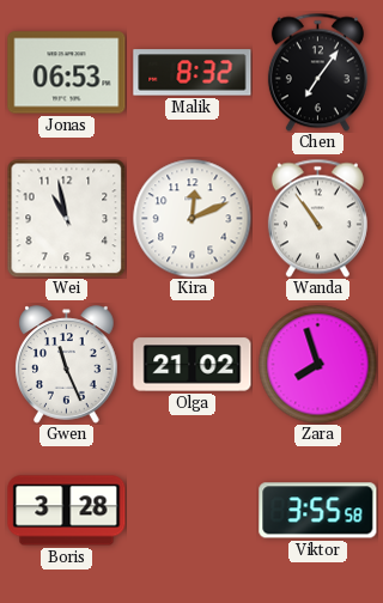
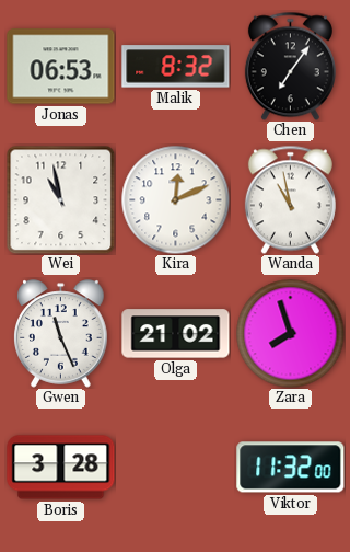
Wanda: 10:54 -> 10:58 (290, 199)
Viktor: 3:55 -> 11:32 (291, 468)
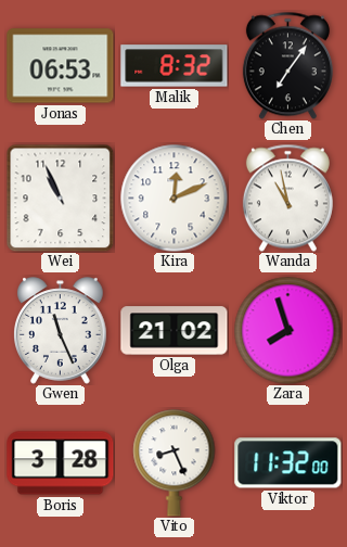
Wei: 10:58 -> 10:56 (60, 198)
Vito: none -> 8:26 (175, 463)
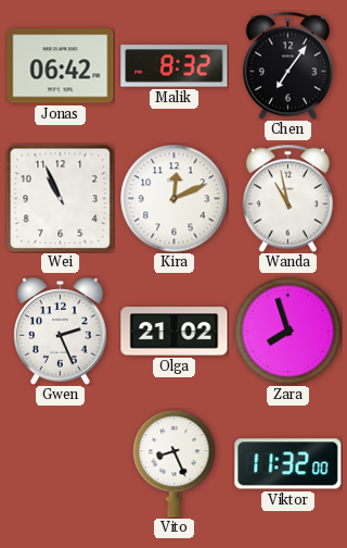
Jonas: 06:53 -> 06:42 (61, 66)
Gwen: 11:26 -> 2:26 (61, 332)
Boris: 3:28 -> none (61, 463)
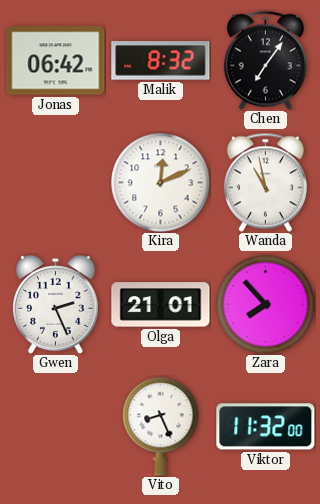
Wei: 10:56 -> none (60, 198)
Olga: 21:02 -> 21:01 (161, 305)
Zara: 7:57 -> 7:53 (266, 305)
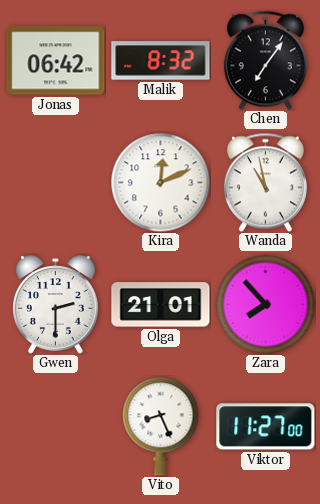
Gwen: 2:26 -> 2:30 (56, 305)
Viktor: 11:32 -> 11:27 (266, 427)
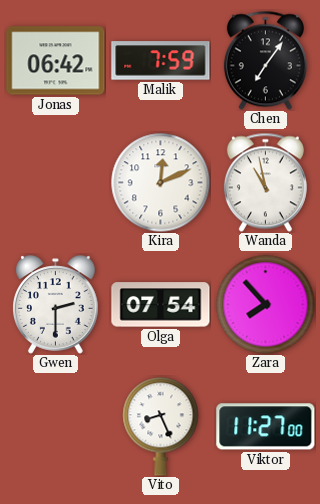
Malik: 8:32 -> 7:59 (161, 61)
Olga: 21:01 -> 07:54 (161, 305)
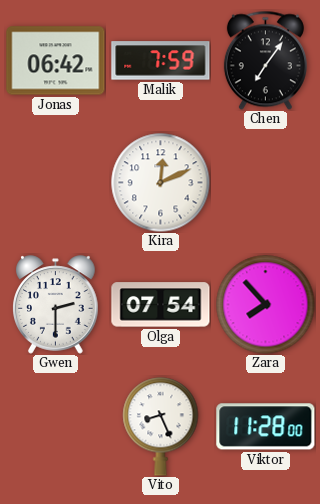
Wanda: 10:58 -> none (265, 182)
Viktor: 11:27 -> 11:28 (266, 427)
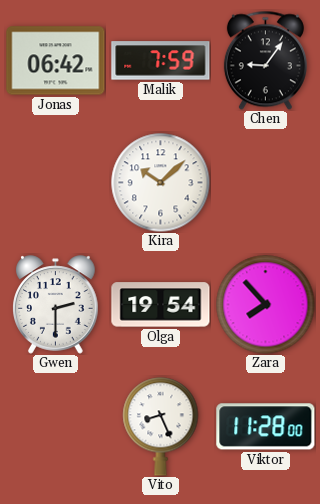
Chen: 7:06 -> 9:06 (265, 60)
Kira: 12:11 -> 10:08 (161, 183)
Olga: 07:54 -> 19:54 (161, 305)
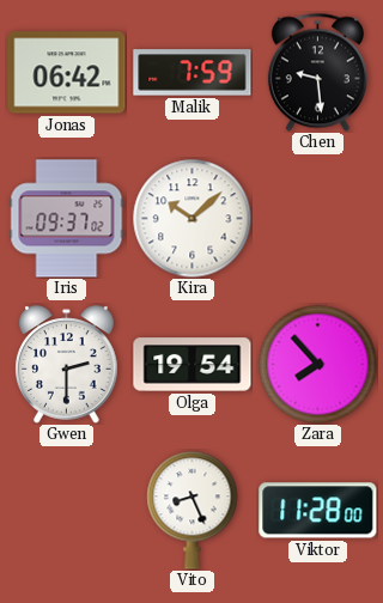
Chen: 9:06 -> 9:29 (317, 72)
Iris: none -> 09:37 (67, 219)
